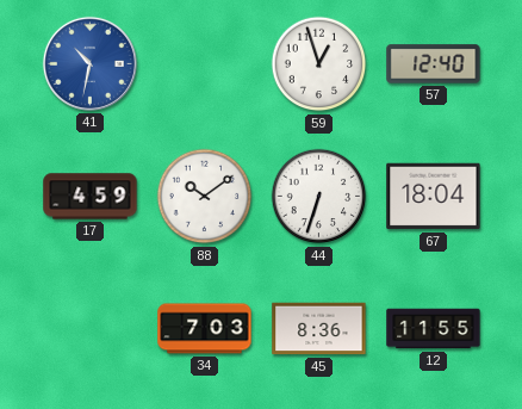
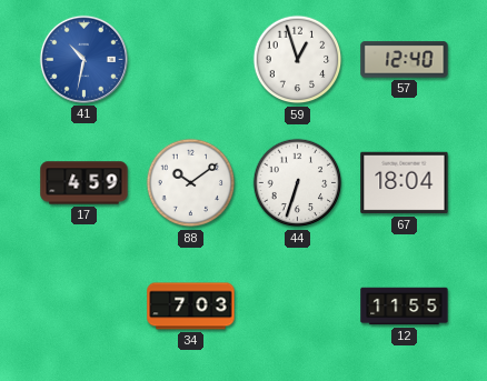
45: 8:36 -> none (319, 329)
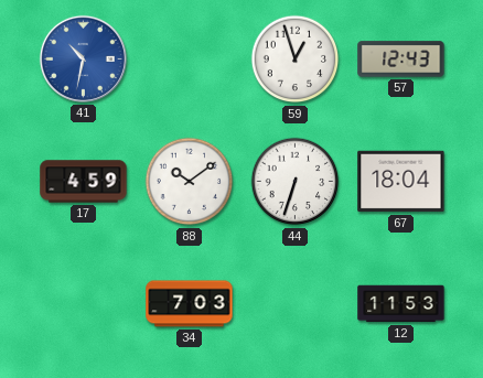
57: 12:40 -> 12:43 (401, 60)
12: 11:55 -> 11:53 (401, 304)
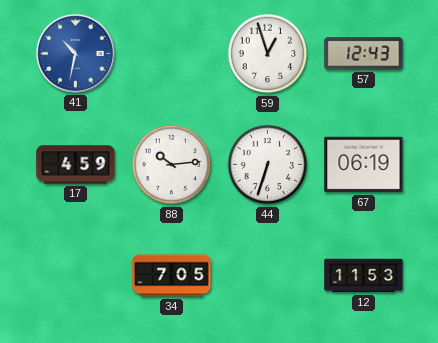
88: 10:09 -> 10:14 (172, 165)
67: 18:04 -> 06:19 (364, 165)
34: 7:03 -> 7:05 (172, 276)
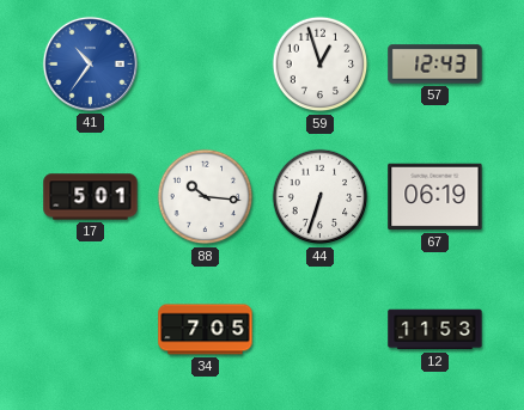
41: 10:32 -> 10:36 (90, 63)
17: 4:59 -> 5:01 (91, 197)
88: 10:14 -> 10:16 (206, 197)
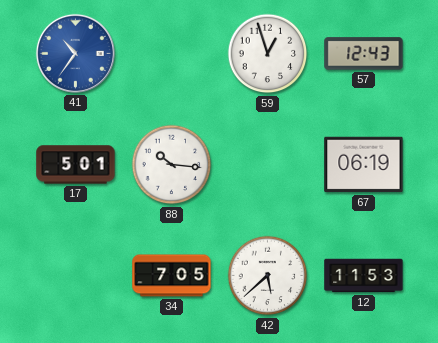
44: 6:33 -> none (321, 197)
42: none -> 5:38 (268, 276)
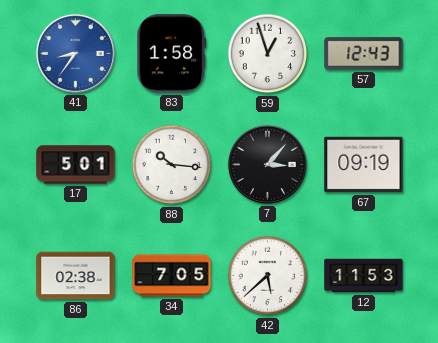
41: 10:36 -> 8:36 (75, 53)
83: none -> 1:58 (172, 54)
7: none -> 3:07 (267, 164)
67: 06:19 -> 09:19 (364, 165)
86: none -> 02:38 (76, 276)
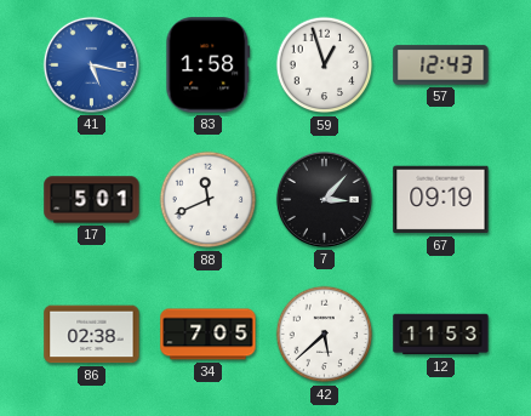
41: 8:36 -> 5:17 (91, 64)
88: 10:16 -> 11:41 (209, 200)
